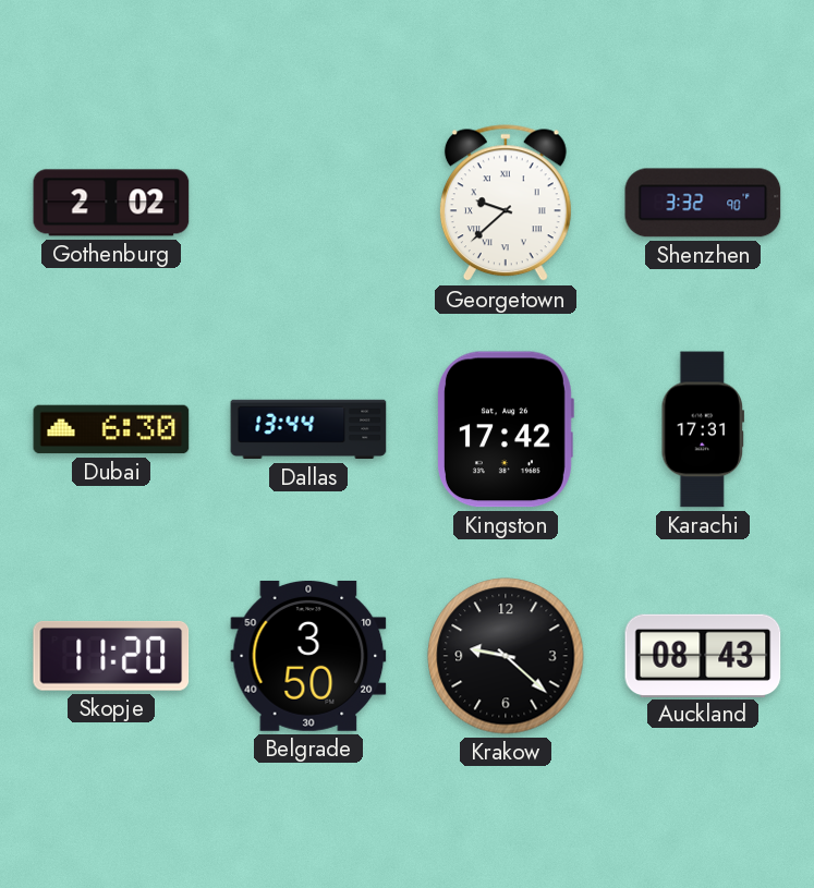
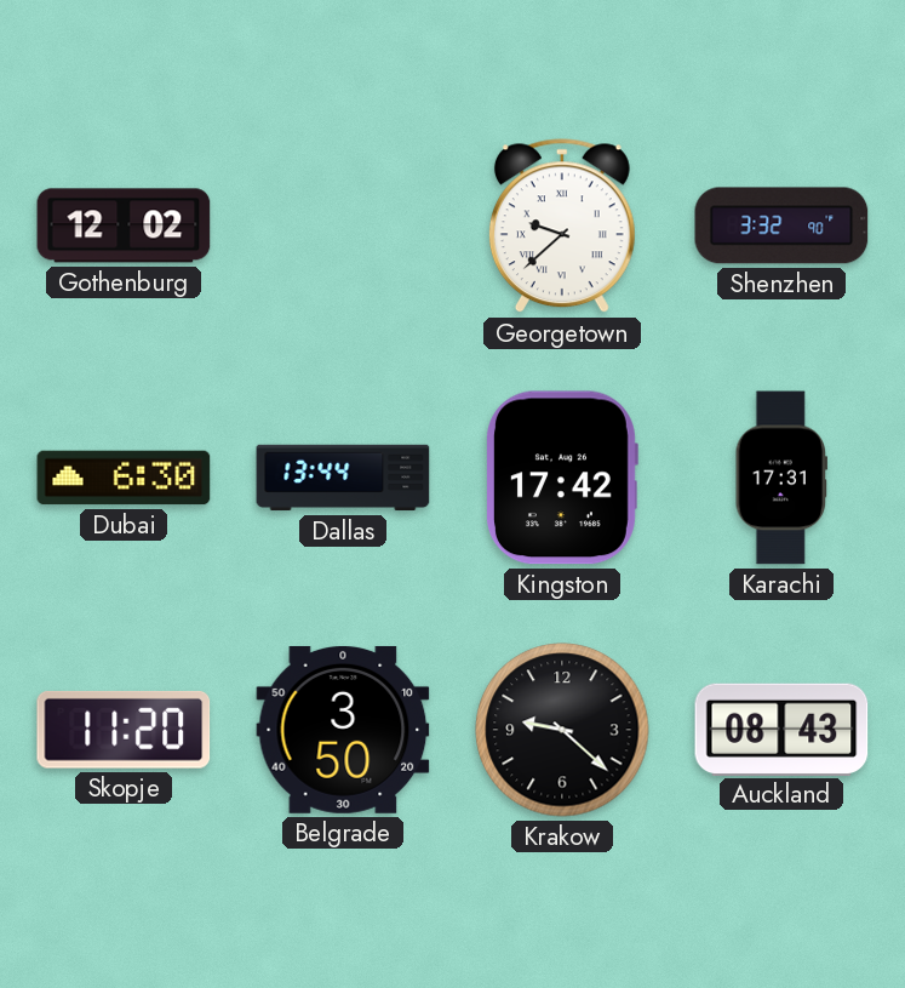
Gothenburg: 2:02 -> 12:02 (124, 225)
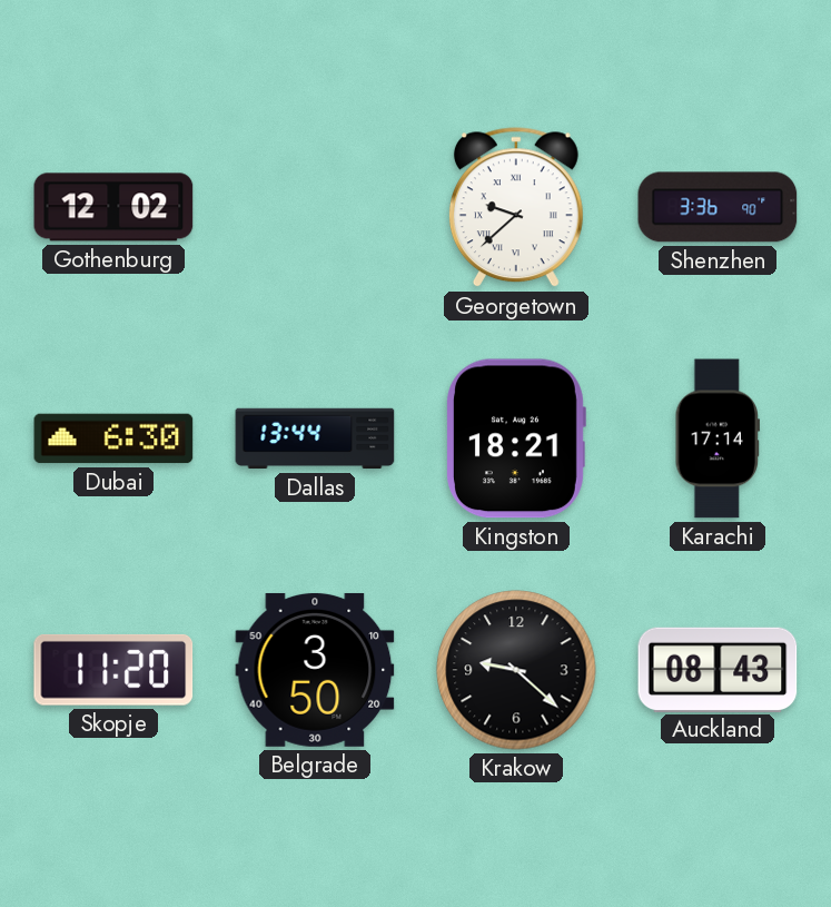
Shenzhen: 3:32 -> 3:36 (718, 207)
Kingston: 17:42 -> 18:21 (516, 438)
Karachi: 17:31 -> 17:14 (718, 438)
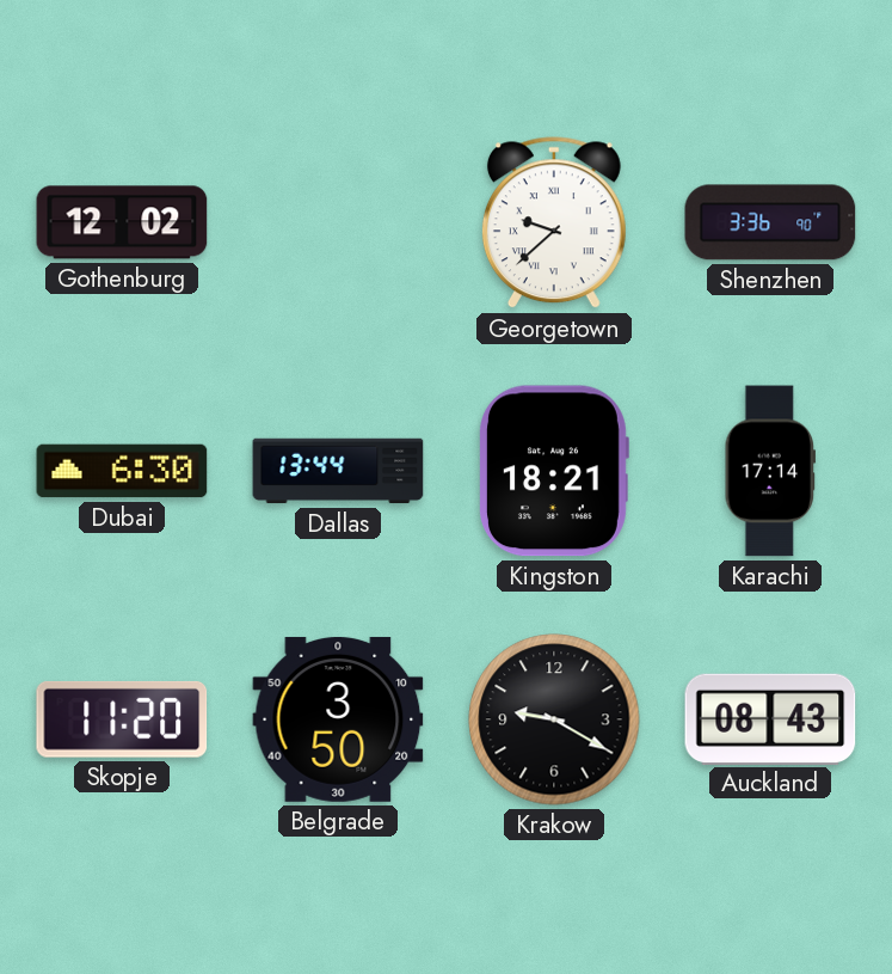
Krakow: 9:22 -> 9:20 (554, 719)
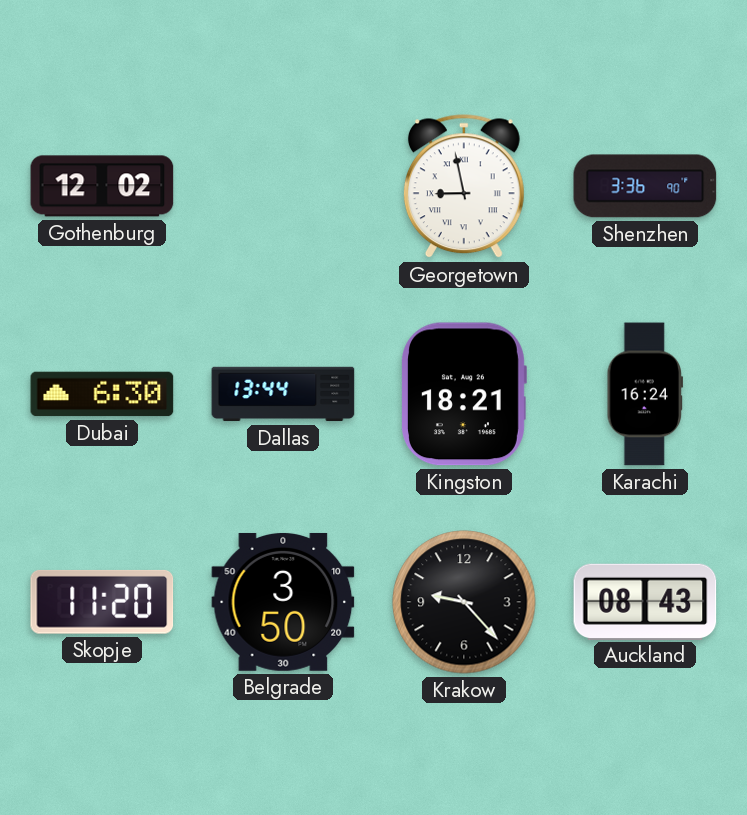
Georgetown: 9:38 -> 8:58 (464, 187)
Karachi: 17:14 -> 16:24 (645, 394)
Krakow: 9:20 -> 9:23 (464, 602)
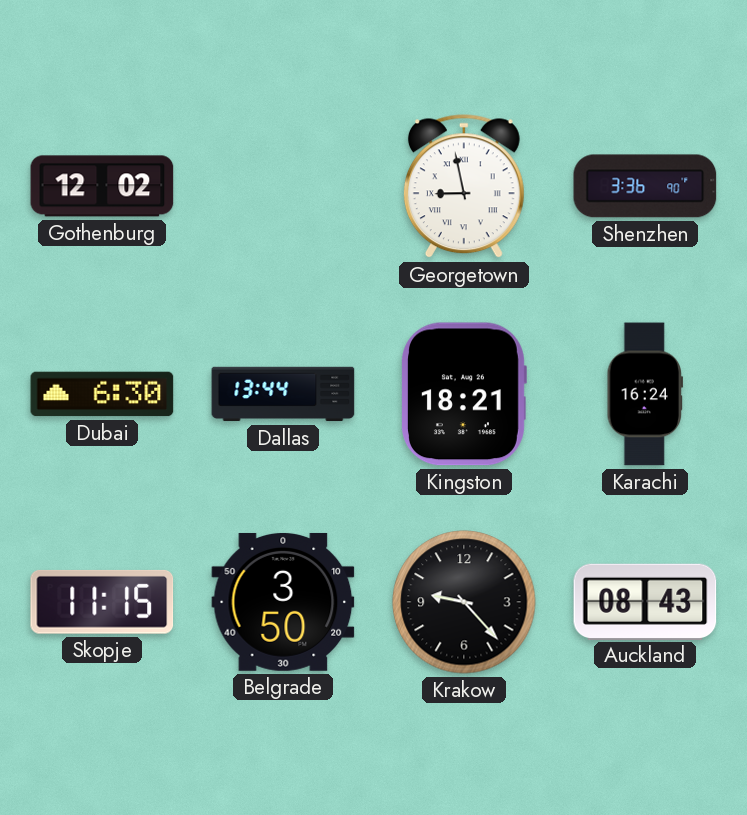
Skopje: 11:20 -> 11:15 (102, 602)
